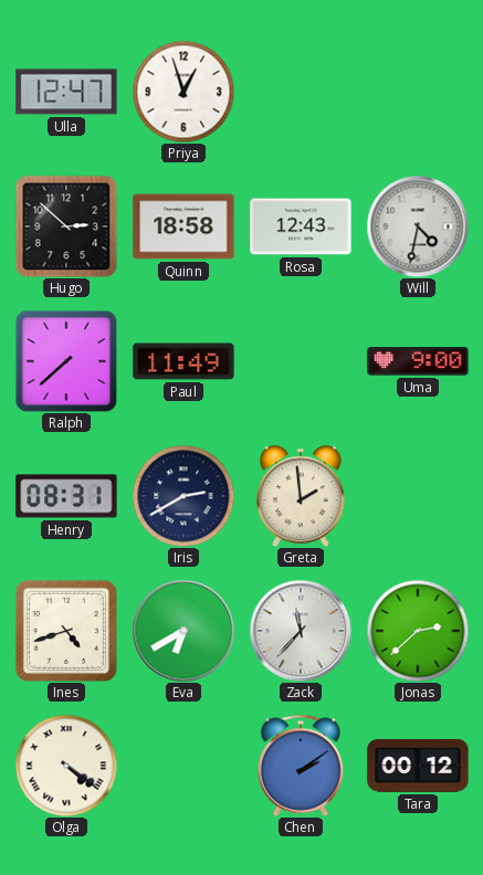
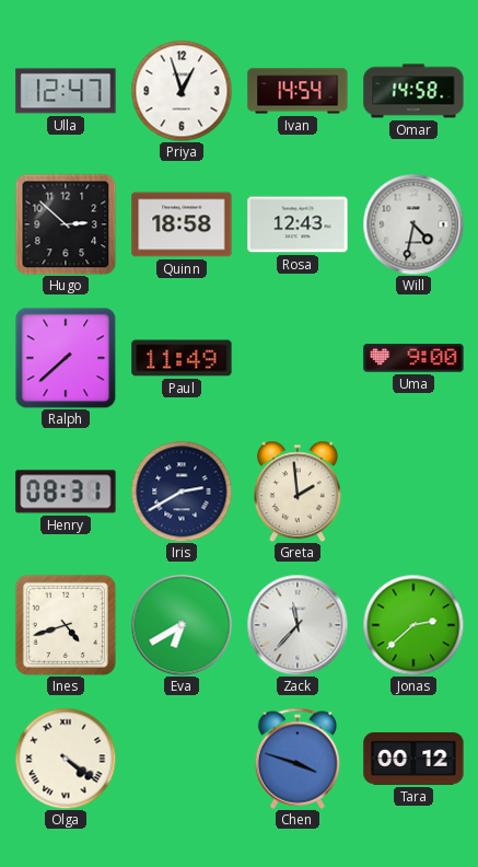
Ivan: none -> 14:54 (298, 91)
Omar: none -> 14:58 (413, 91)
Chen: 2:09 -> 3:48 (298, 759)
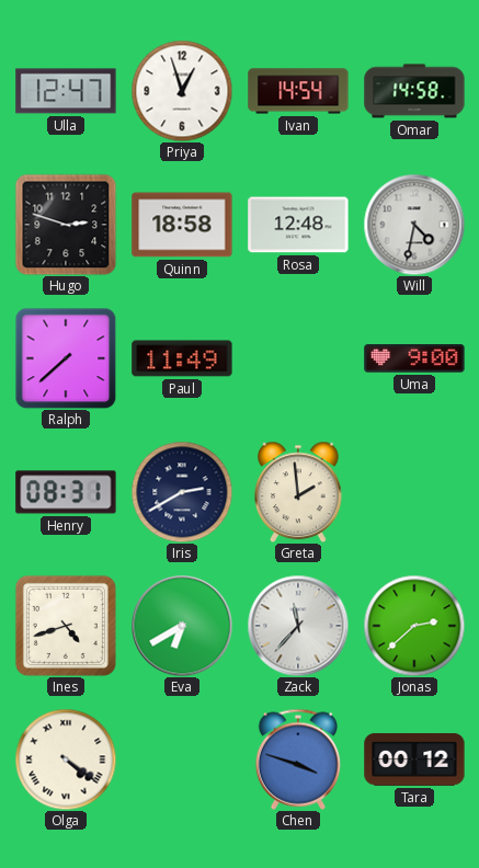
Hugo: 2:52 -> 2:48 (66, 225)
Rosa: 12:43 -> 12:48 (298, 225)
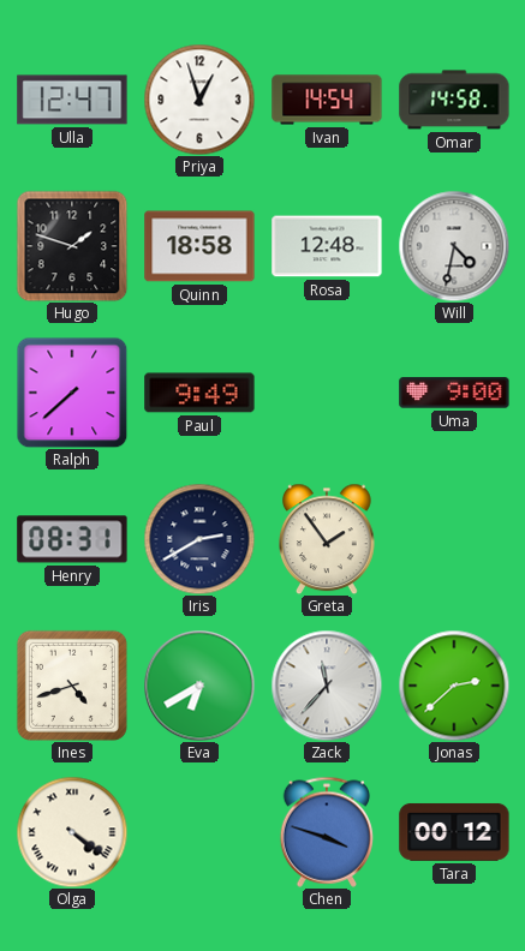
Hugo: 2:48 -> 1:48 (72, 246)
Paul: 11:49 -> 9:49 (199, 393)
Greta: 1:59 -> 1:54 (328, 539)
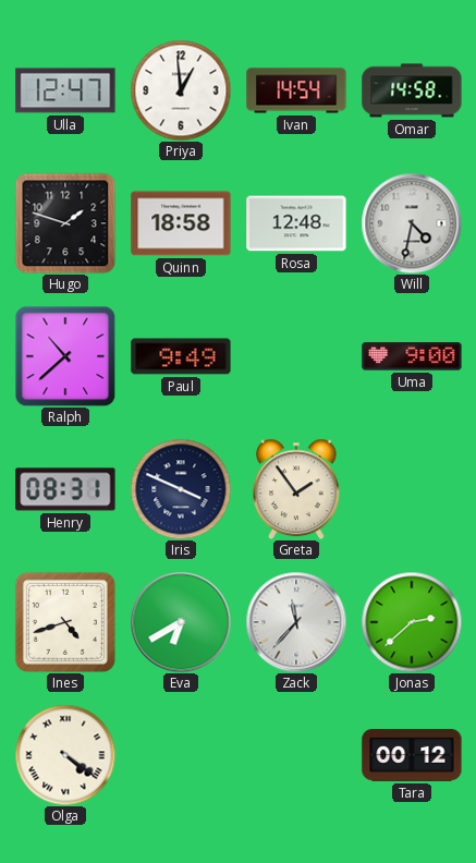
Priya: 12:57 -> 12:59 (181, 90)
Ralph: 7:38 -> 10:38 (65, 356)
Iris: 2:40 -> 3:49 (181, 489)
Chen: 3:48 -> none (327, 832)
